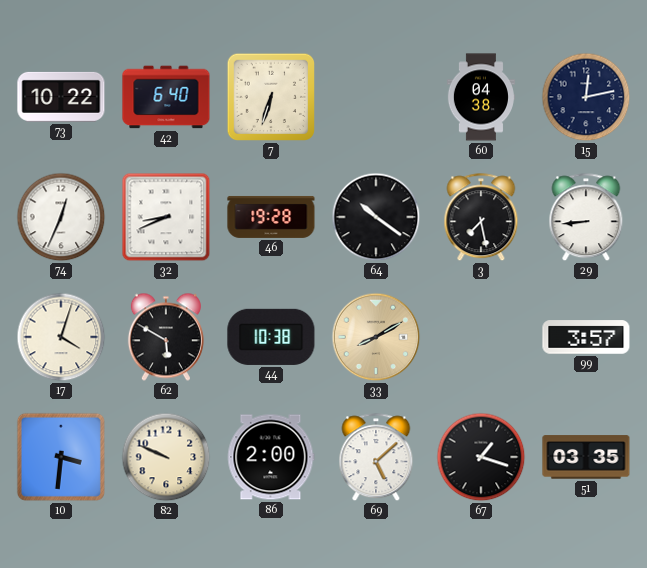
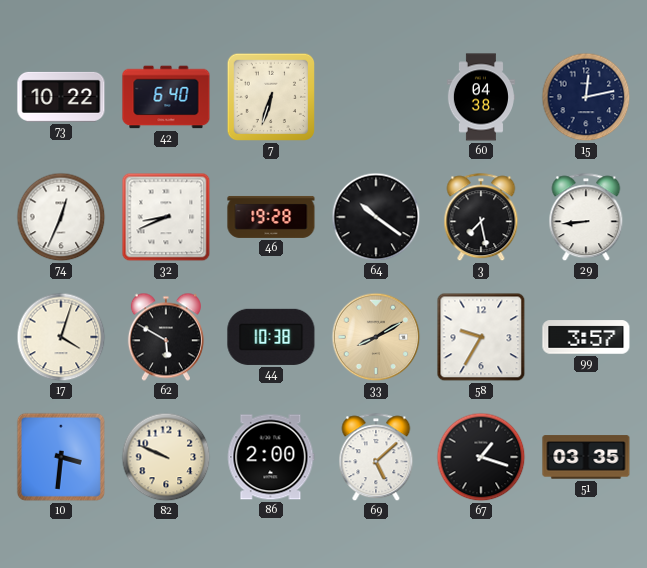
58: none -> 9:35 (481, 337)
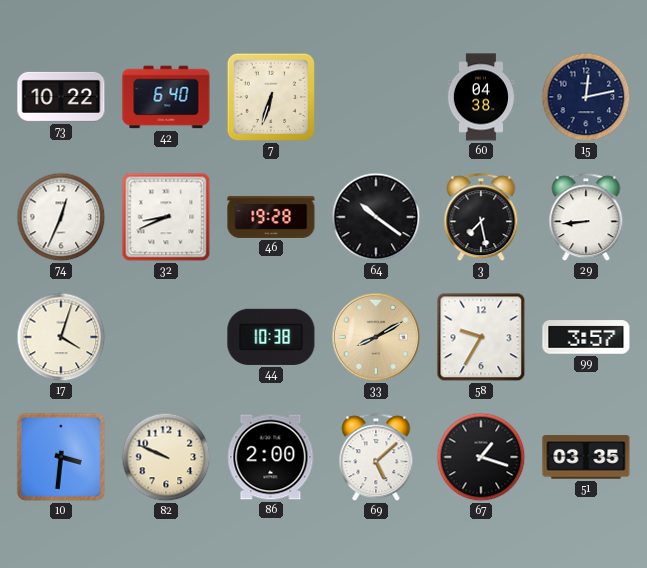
62: 5:50 -> none (166, 337)
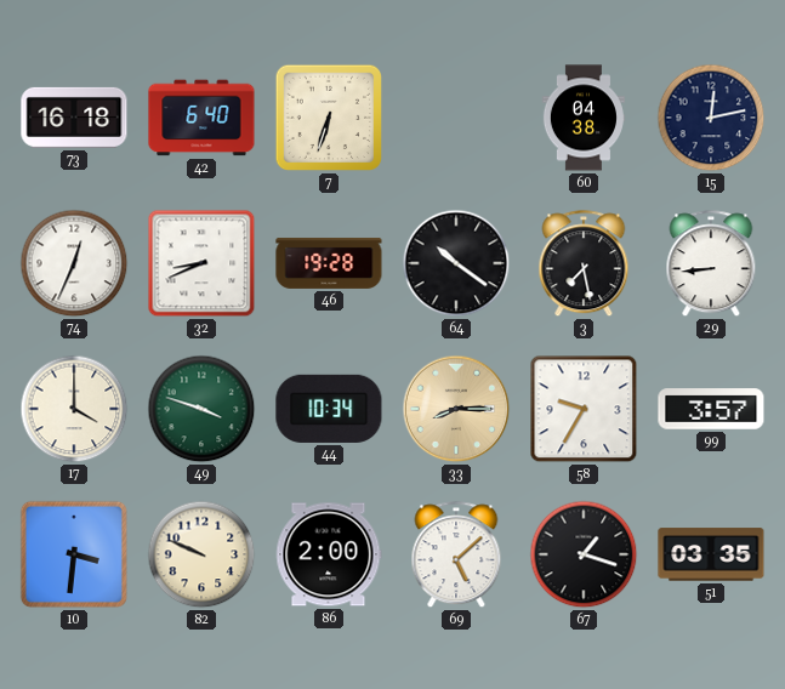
73: 10:22 -> 16:18 (74, 118)
17: 4:03 -> 4:00 (74, 409)
49: none -> 3:48 (201, 409)
44: 10:38 -> 10:34 (329, 409)
33: 8:10 -> 8:15 (456, 409)
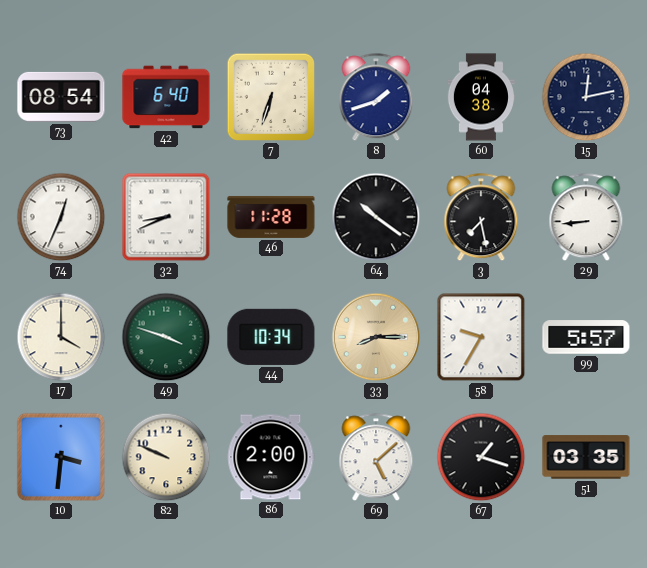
73: 16:18 -> 08:54 (61, 97)
8: none -> 1:42 (376, 98)
46: 19:28 -> 11:28 (271, 217)
99: 3:57 -> 5:57 (586, 337)
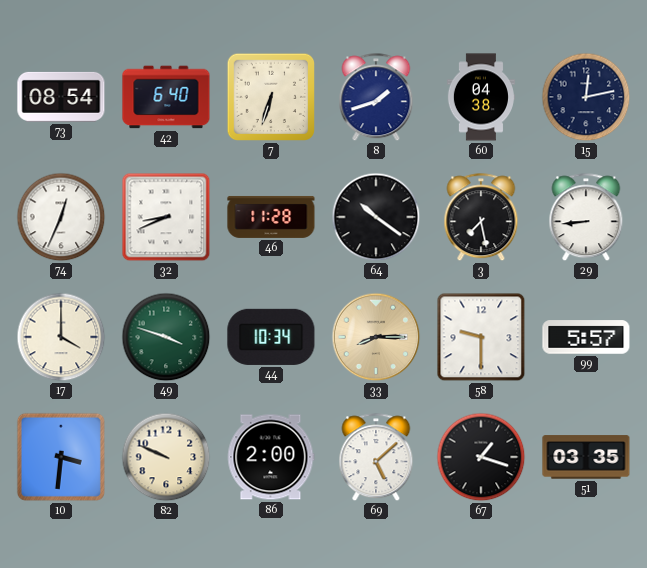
58: 9:35 -> 9:30 (481, 337)
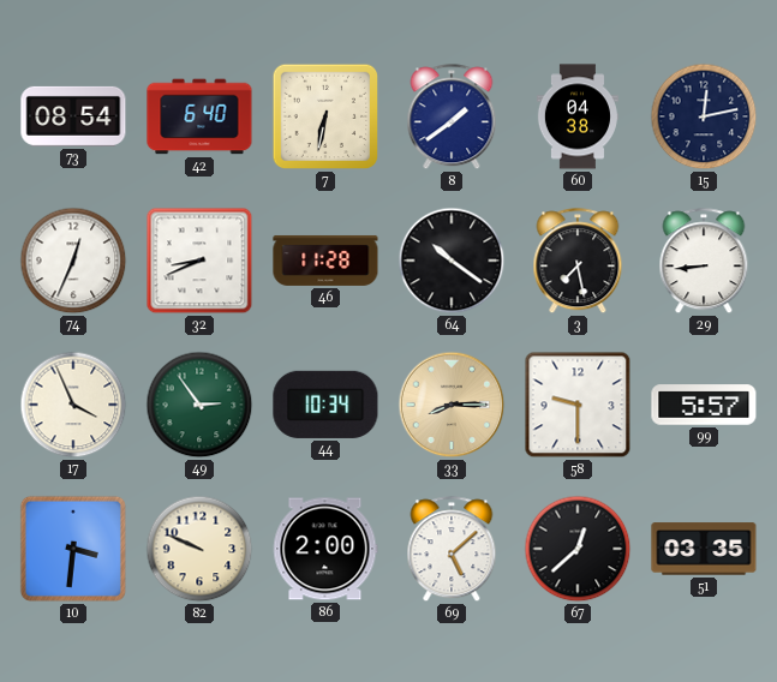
7: 6:33 -> 6:32 (325, 116)
8: 1:42 -> 1:39 (452, 118)
17: 4:00 -> 3:56 (73, 405)
49: 3:48 -> 2:54 (199, 405)
67: 1:18 -> 12:38 (578, 549)
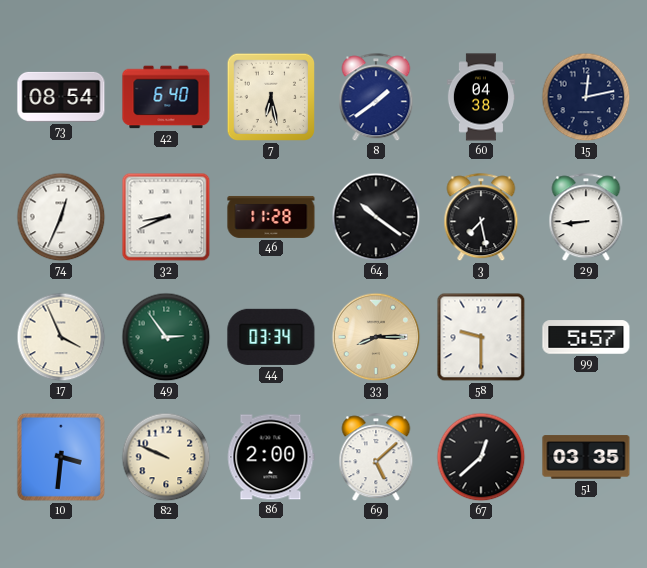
7: 6:32 -> 6:28 (271, 97)
44: 10:34 -> 03:34 (271, 337)
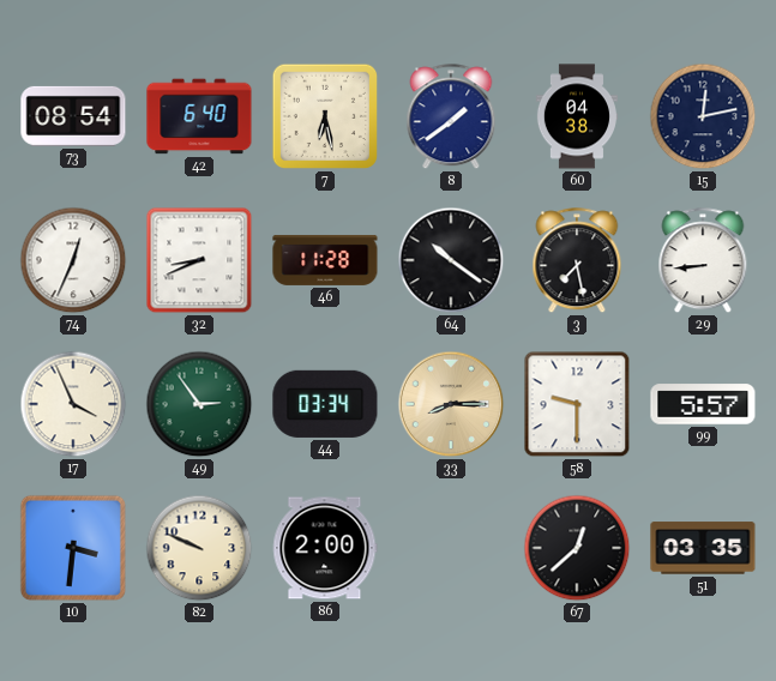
69: 5:08 -> none (376, 458)
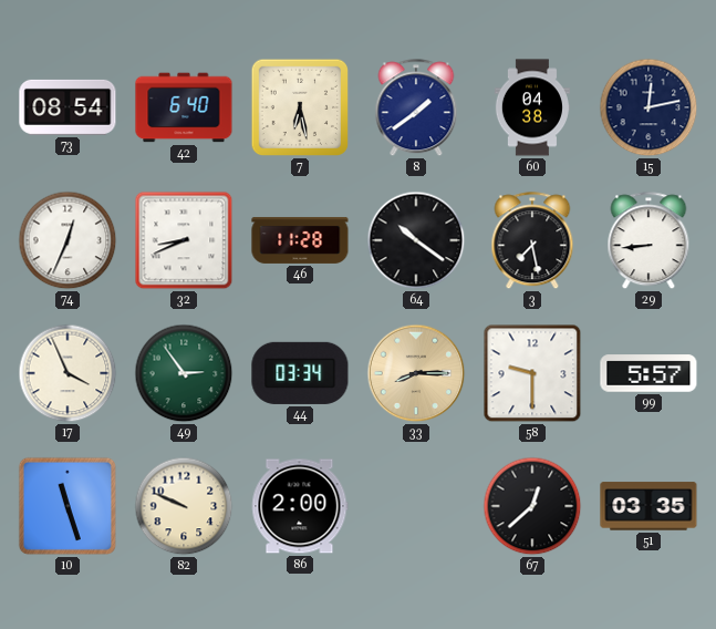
10: 3:31 -> 11:27 (68, 506)
